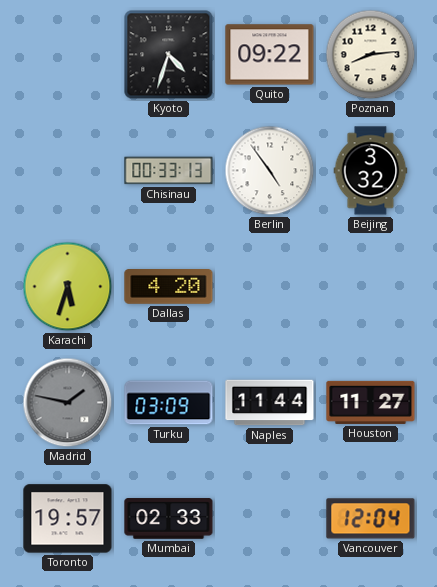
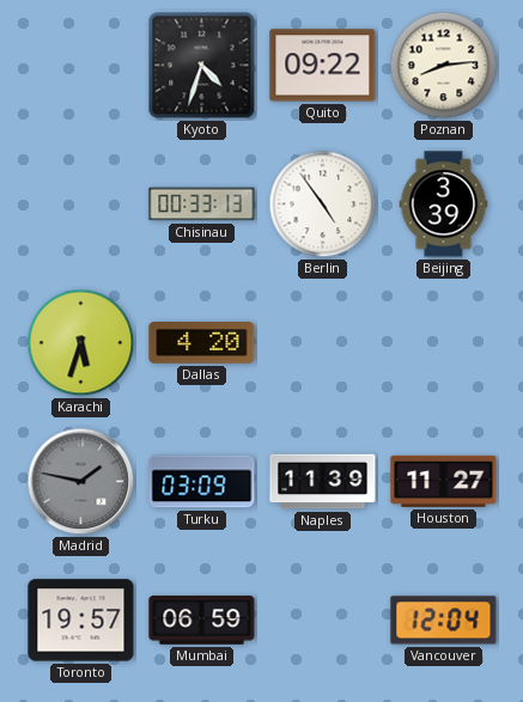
Beijing: 3:32 -> 3:39 (444, 205)
Naples: 11:44 -> 11:39 (323, 482)
Mumbai: 02:33 -> 06:59 (202, 621)
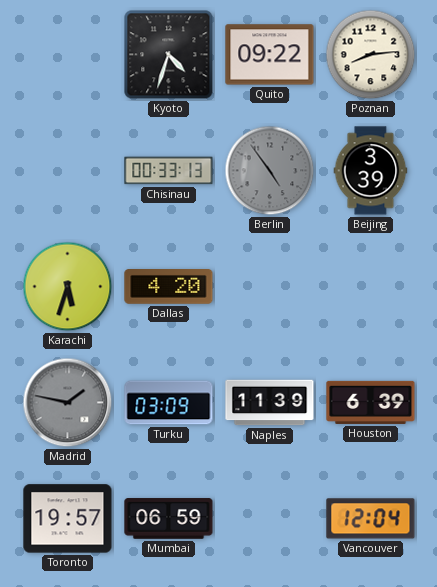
Berlin dial: white -> grey (270, 171)
Houston: 11:27 -> 6:39 (371, 402)
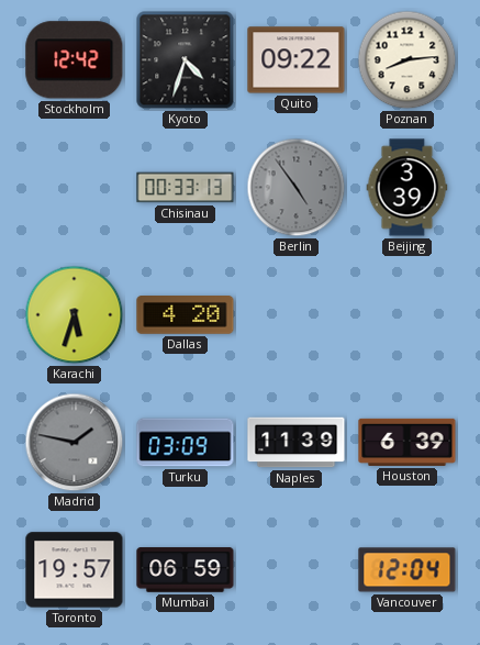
Stockholm: none -> 12:42 (75, 60)
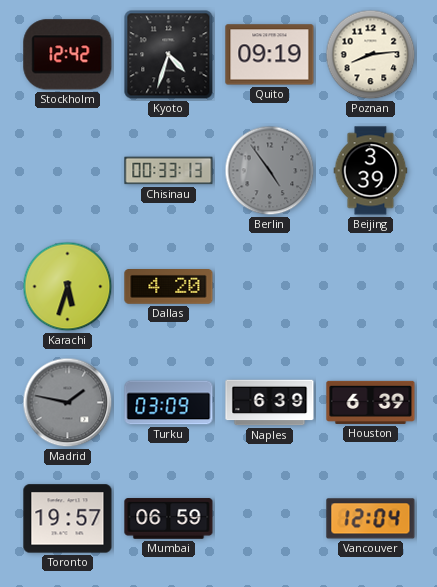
Quito: 09:22 -> 09:19 (270, 55)
Naples: 11:39 -> 6:39 (270, 403)
